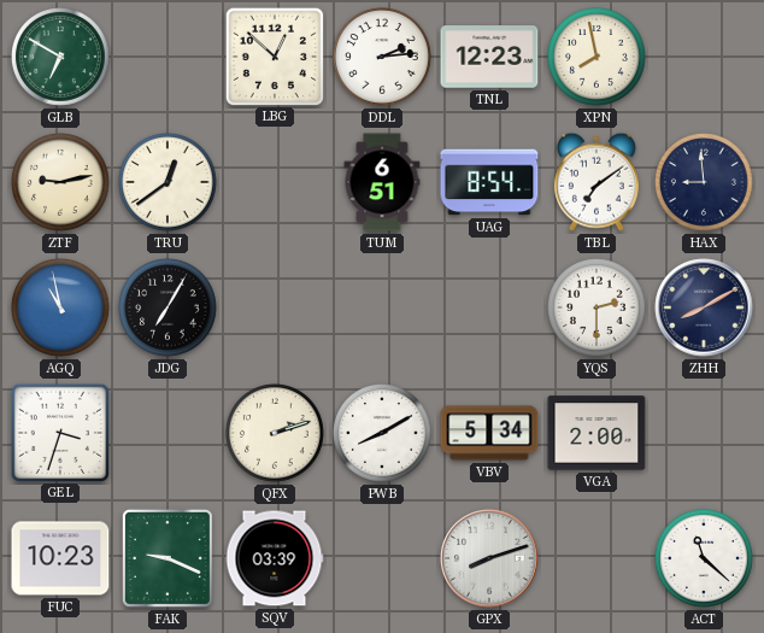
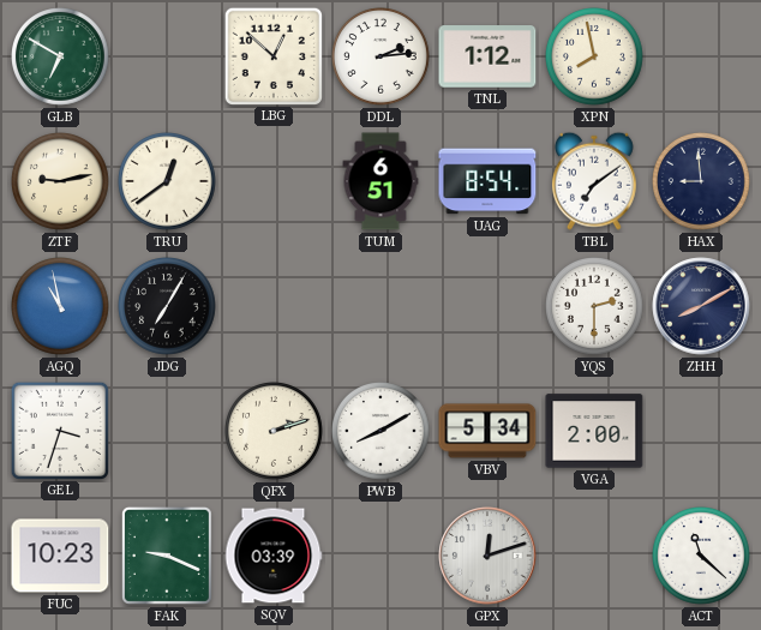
TNL: 12:23 -> 1:12 (487, 56)
GPX: 8:12 -> 12:12 (487, 556)
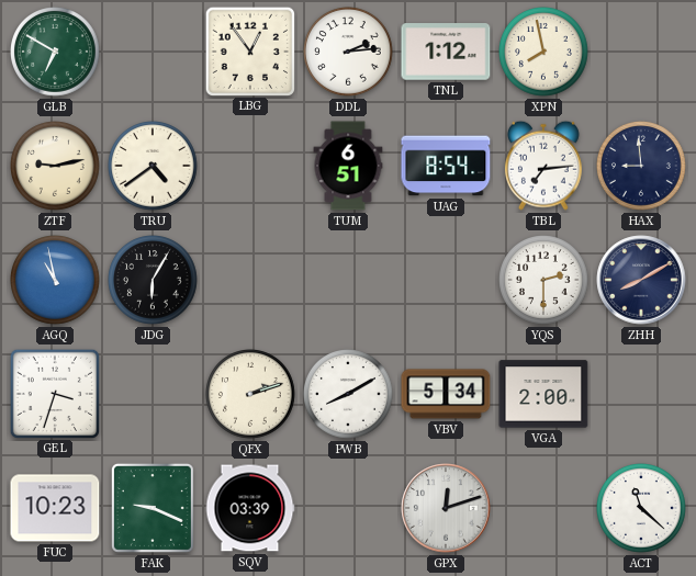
LBG: 12:52 -> 12:54 (249, 50)
TRU: 12:39 -> 4:39 (154, 167)
TBL: 7:09 -> 7:14 (543, 166)
JDG: 7:05 -> 6:05 (154, 281)
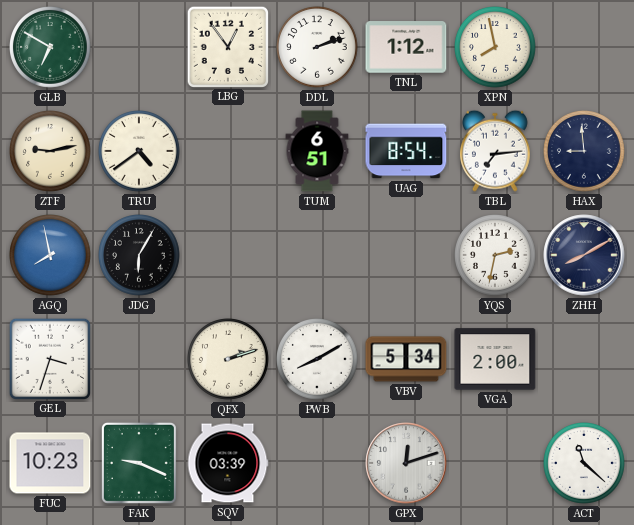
DDL: 2:14 -> 2:12 (318, 48)
AGQ: 10:58 -> 7:58 (51, 256)
YQS: 2:30 -> 2:32 (496, 256)
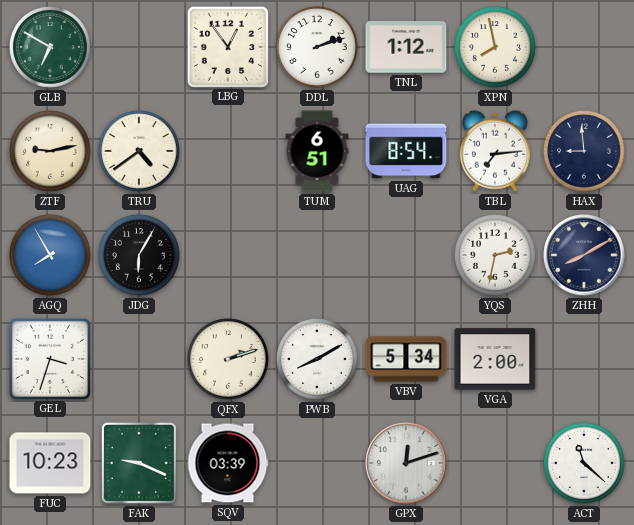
AGQ: 7:58 -> 7:55 (51, 256)
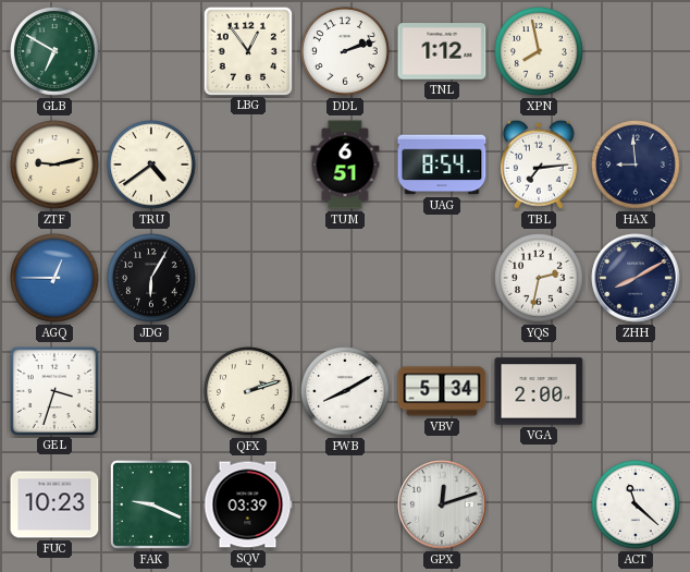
AGQ: 7:55 -> 12:45 (56, 279)
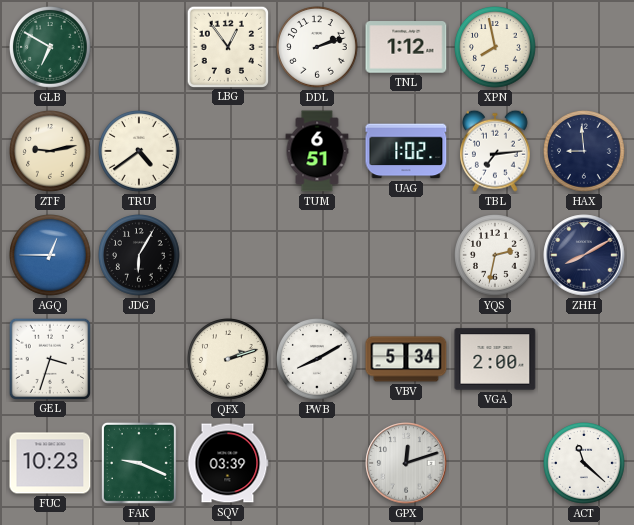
UAG: 8:54 -> 1:02 (406, 151)
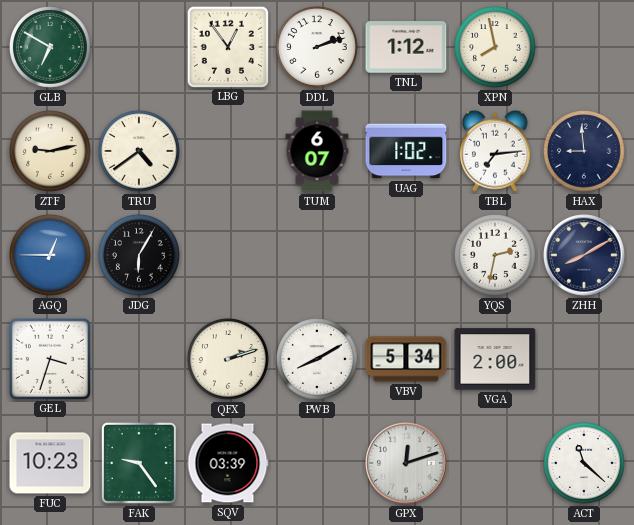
TUM: 6:51 -> 6:07 (317, 151)
FAK: 9:19 -> 9:24 (139, 463)
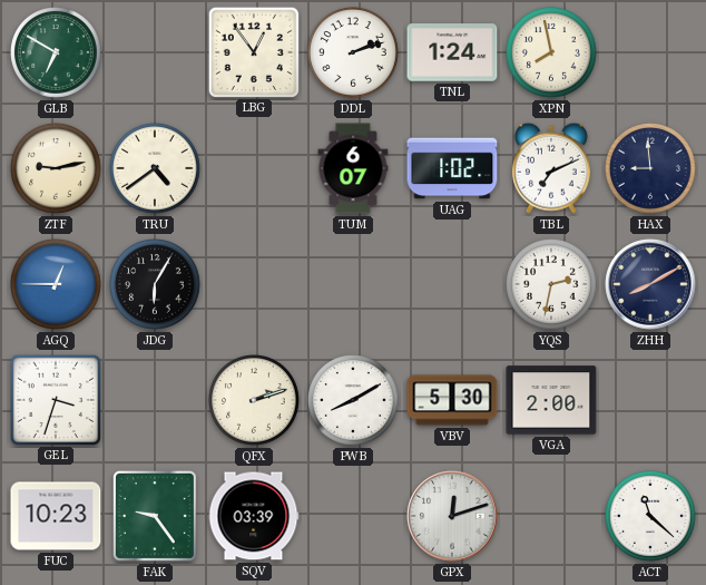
TNL: 1:12 -> 1:24 (452, 52)
TBL: 7:14 -> 7:11 (551, 168)
VBV: 5:34 -> 5:30 (452, 400)
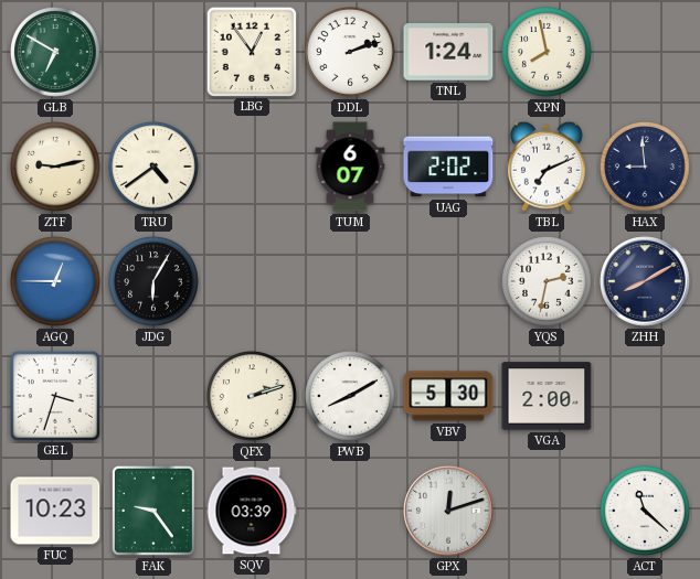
UAG: 1:02 -> 2:02 (448, 167)
